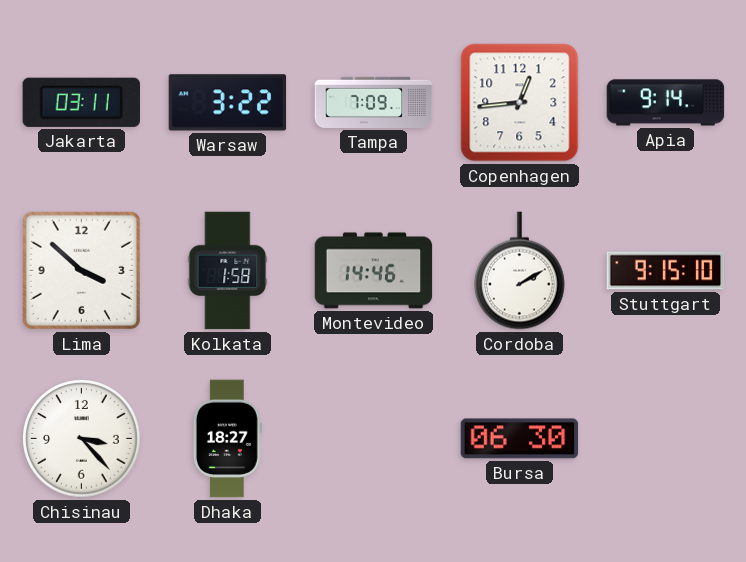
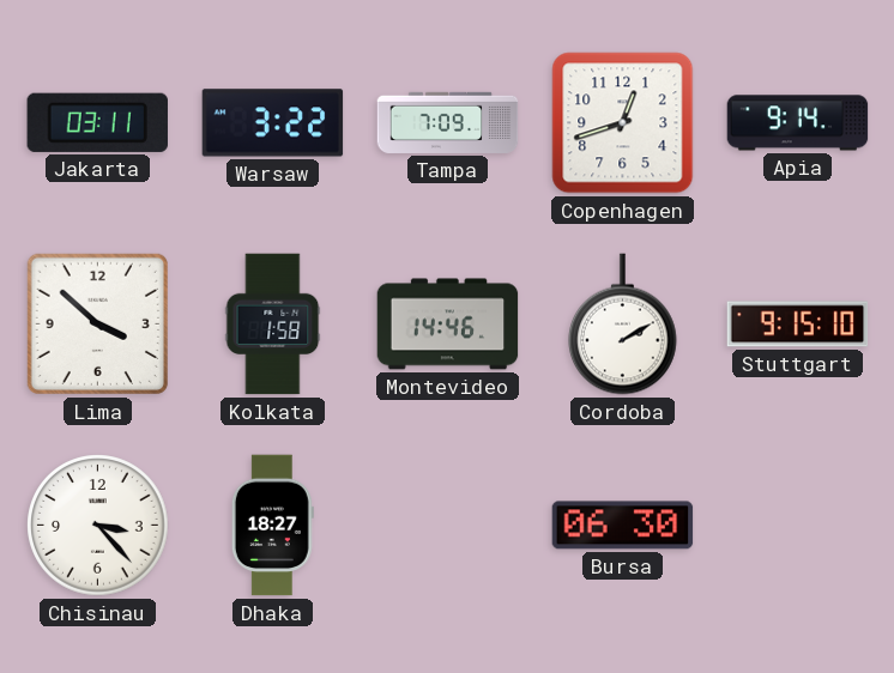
Copenhagen: 12:44 -> 12:42 (623, 123)
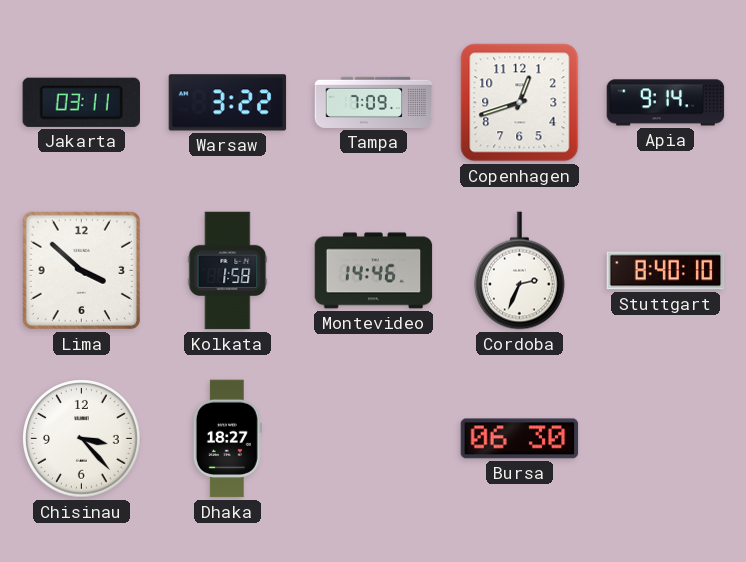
Cordoba: 2:10 -> 2:34 (520, 271)
Stuttgart: 9:15 -> 8:40 (666, 271)
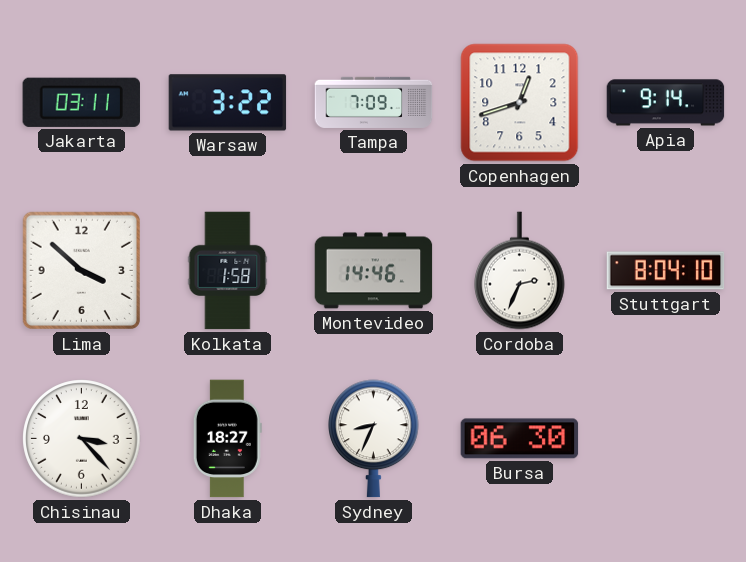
Stuttgart: 8:40 -> 8:04 (666, 271)
Sydney: none -> 8:34 (374, 439)
